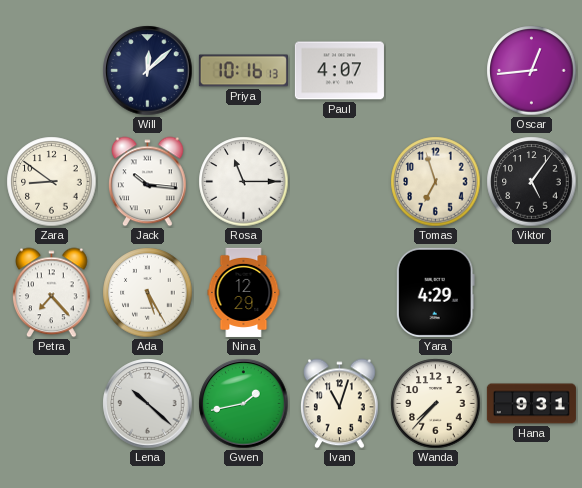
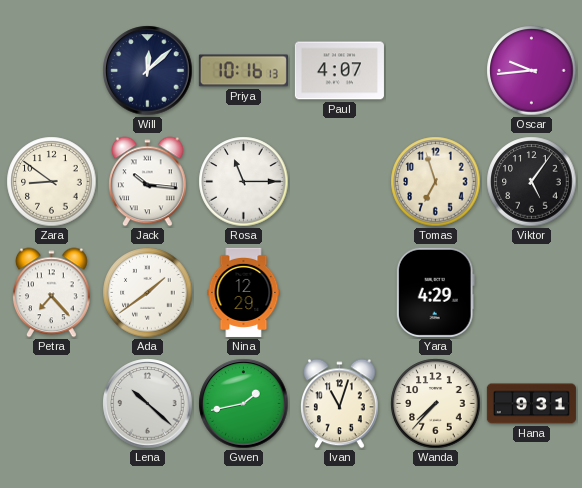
Oscar: 12:44 -> 9:44 (532, 71)
Ada: 5:25 -> 1:39 (148, 293)
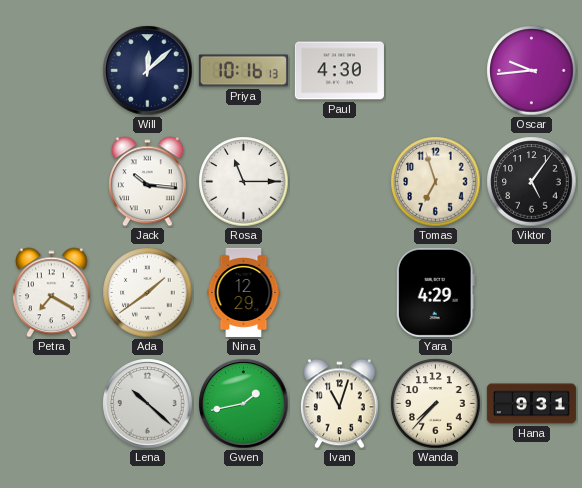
Paul: 4:07 -> 4:30 (339, 71)
Zara: 8:51 -> none (52, 182)
Petra: 7:23 -> 7:20 (52, 293)
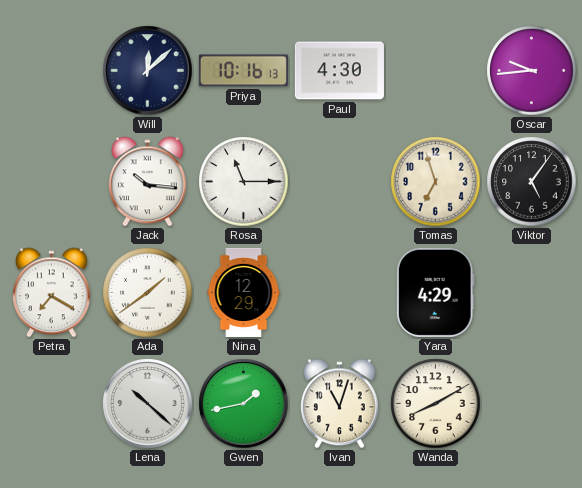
Wanda: 7:37 -> 8:10 (436, 404)
Hana: 9:31 -> none (531, 404)
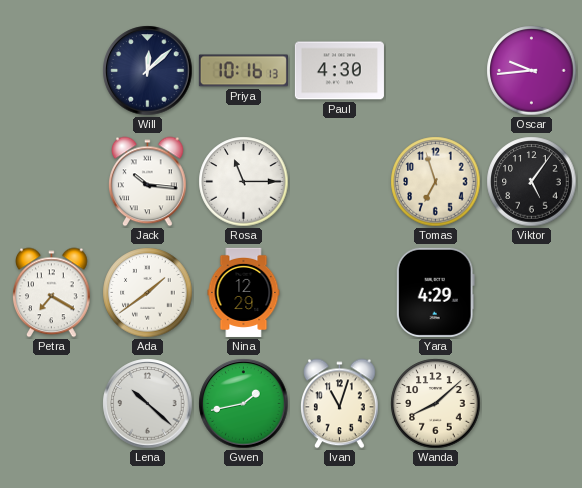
Wanda: 8:10 -> 8:08 (436, 404)
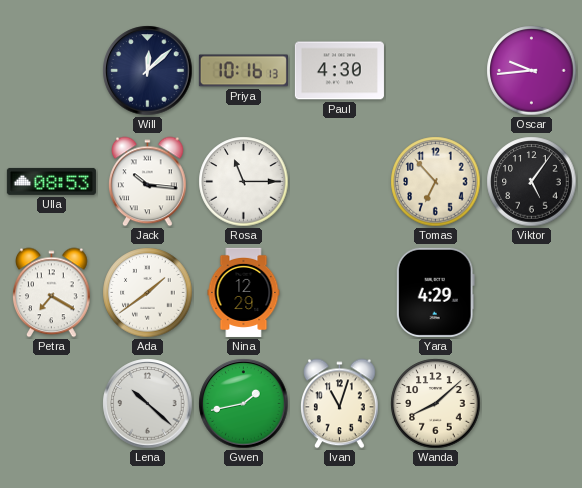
Ulla: none -> 08:53 (51, 181)
Tomas: 6:57 -> 6:53 (436, 182)
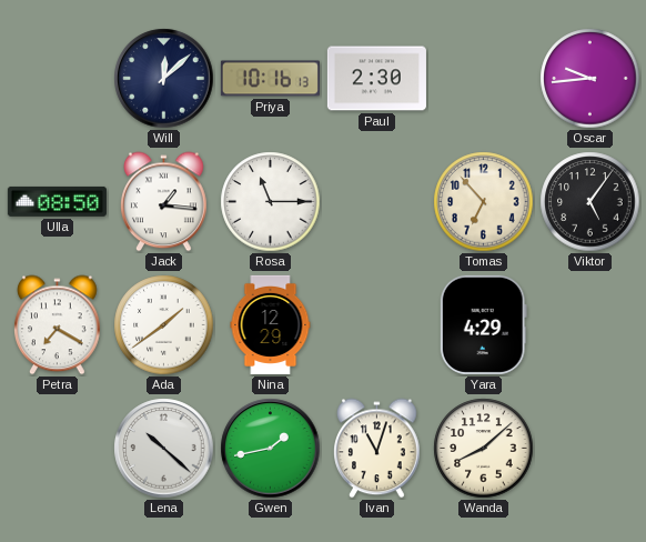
Paul: 4:30 -> 2:30 (376, 79)
Ulla: 08:53 -> 08:50 (57, 201)
Jack: 10:16 -> 1:16 (164, 202)
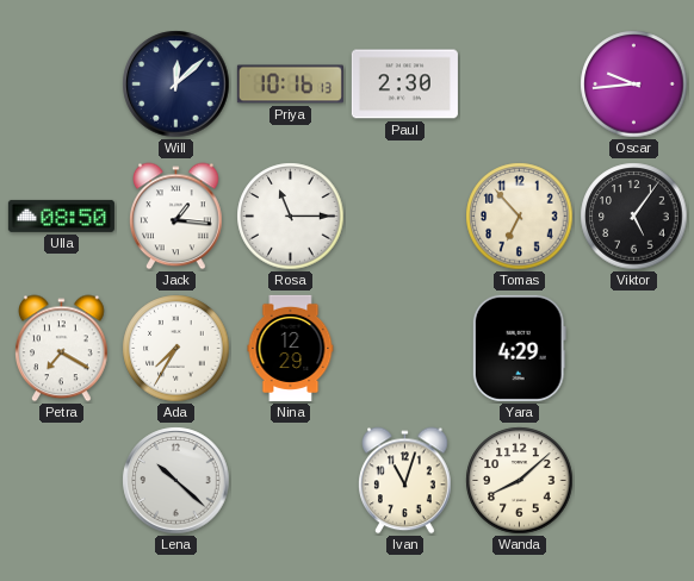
Ada: 1:39 -> 7:35 (176, 349)
Gwen: 1:43 -> none (271, 449)
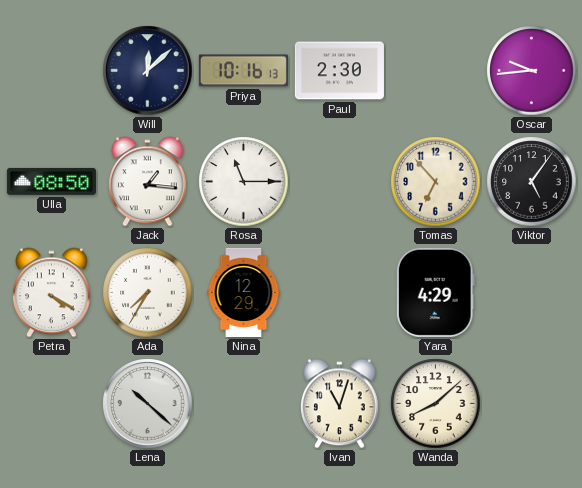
Petra: 7:20 -> 4:20 (52, 293)
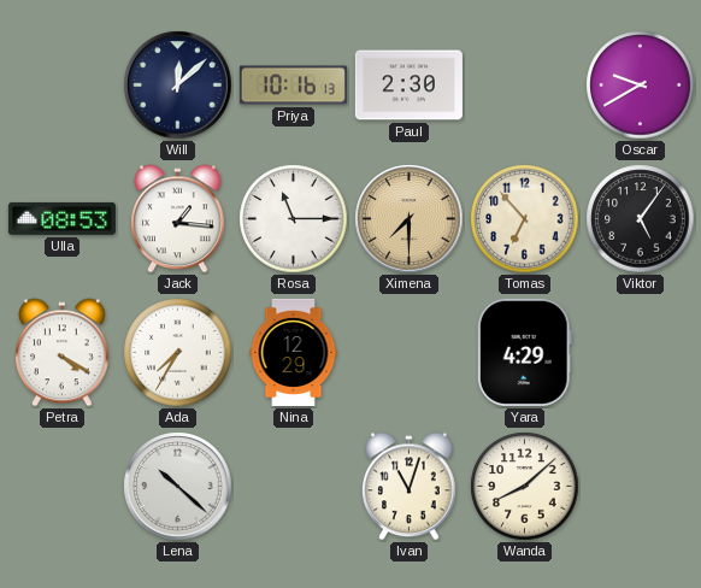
Oscar: 9:44 -> 9:40 (641, 86)
Ulla: 08:50 -> 08:53 (61, 218)
Ximena: none -> 7:30 (410, 219)
